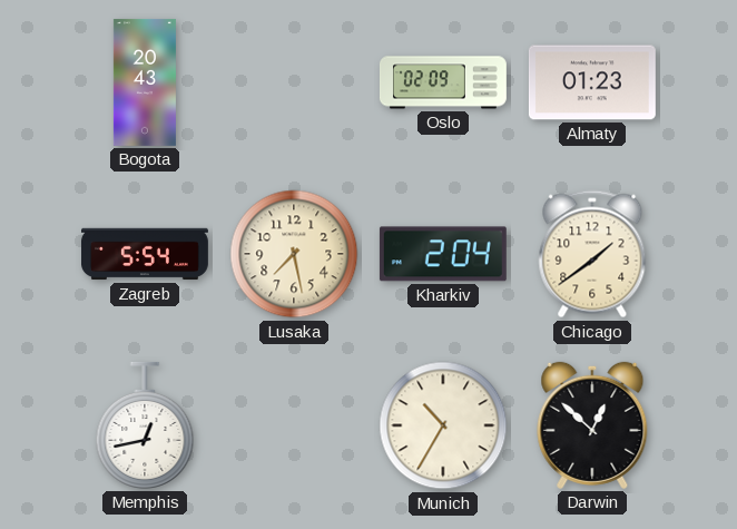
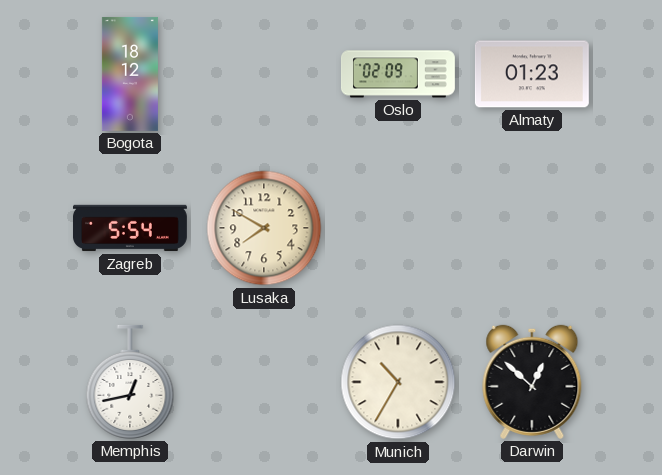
Bogota: 20:43 -> 18:12 (130, 74)
Lusaka: 7:28 -> 7:50 (264, 228)
Kharkiv: 2:04 -> none (443, 254)
Chicago: 1:39 -> none (592, 254)
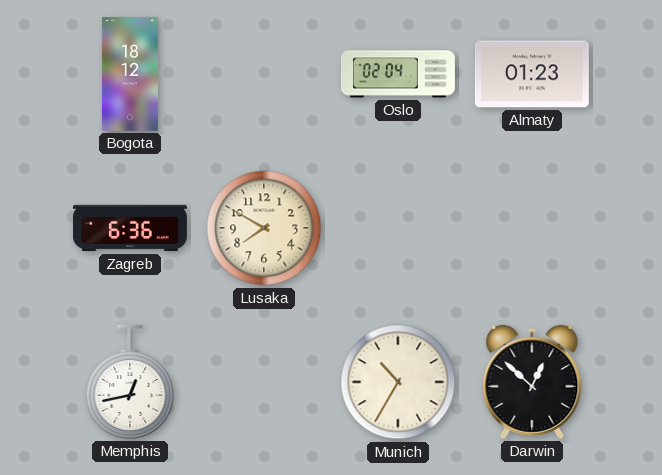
Oslo: 02:09 -> 02:04 (398, 74)
Zagreb: 5:54 -> 6:36 (131, 228)
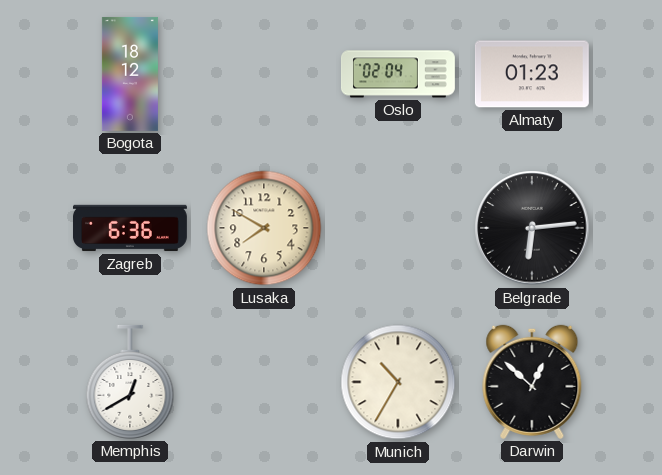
Belgrade: none -> 6:14 (532, 228)
Memphis: 12:43 -> 12:40 (130, 382)
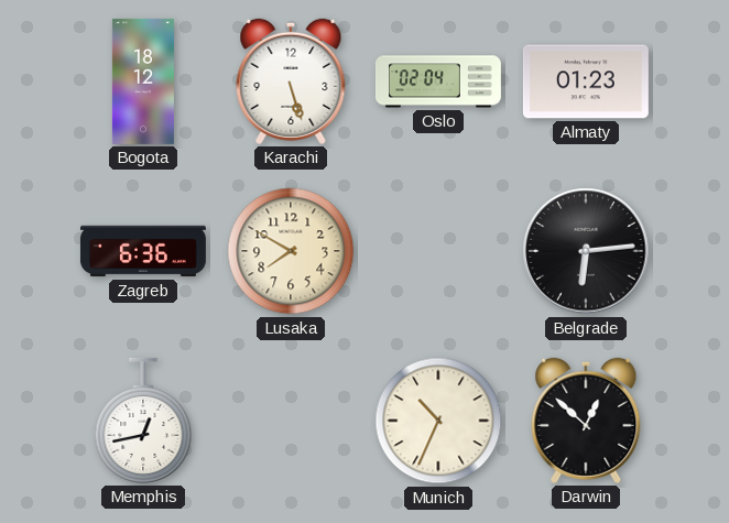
Karachi: none -> 5:27 (291, 81)
Memphis: 12:40 -> 12:43 (143, 421)
Munich: 10:35 -> 10:34 (438, 421)
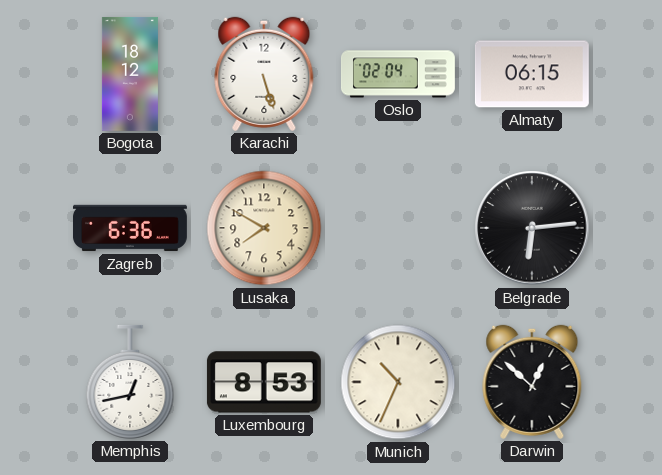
Almaty: 01:23 -> 06:15 (532, 74)
Luxembourg: none -> 8:53 (264, 382)
